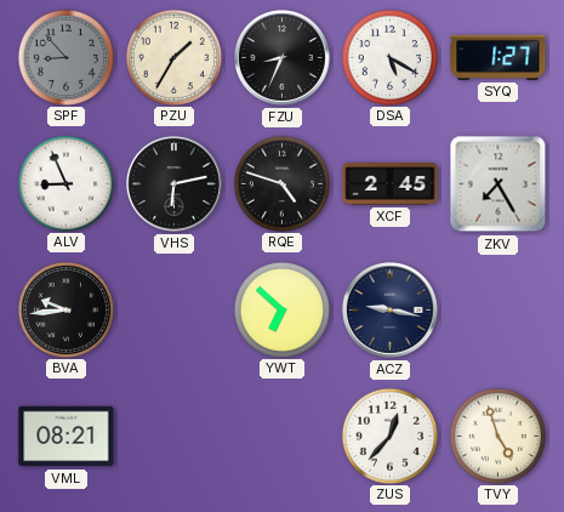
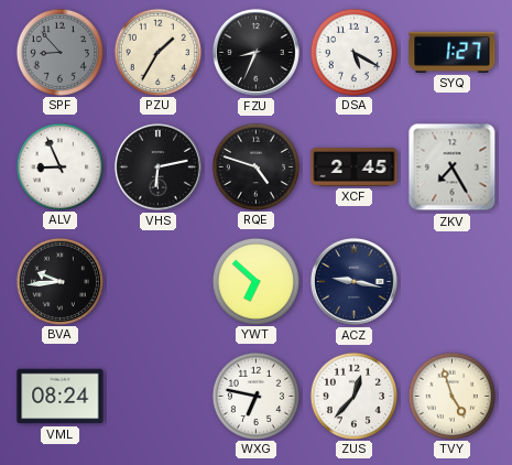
VML: 08:21 -> 08:24 (61, 397)
WXG: none -> 6:47 (255, 396)
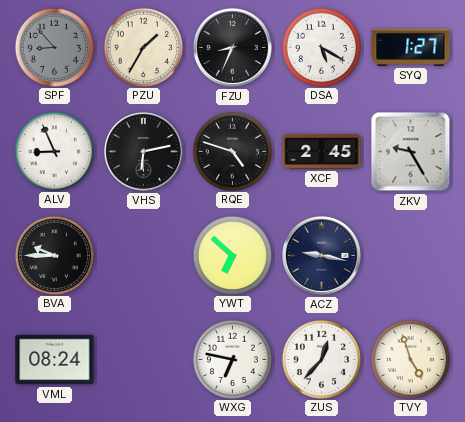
ZKV: 7:25 -> 9:25 (411, 152)
BVA: 9:44 -> 9:45 (54, 255)
